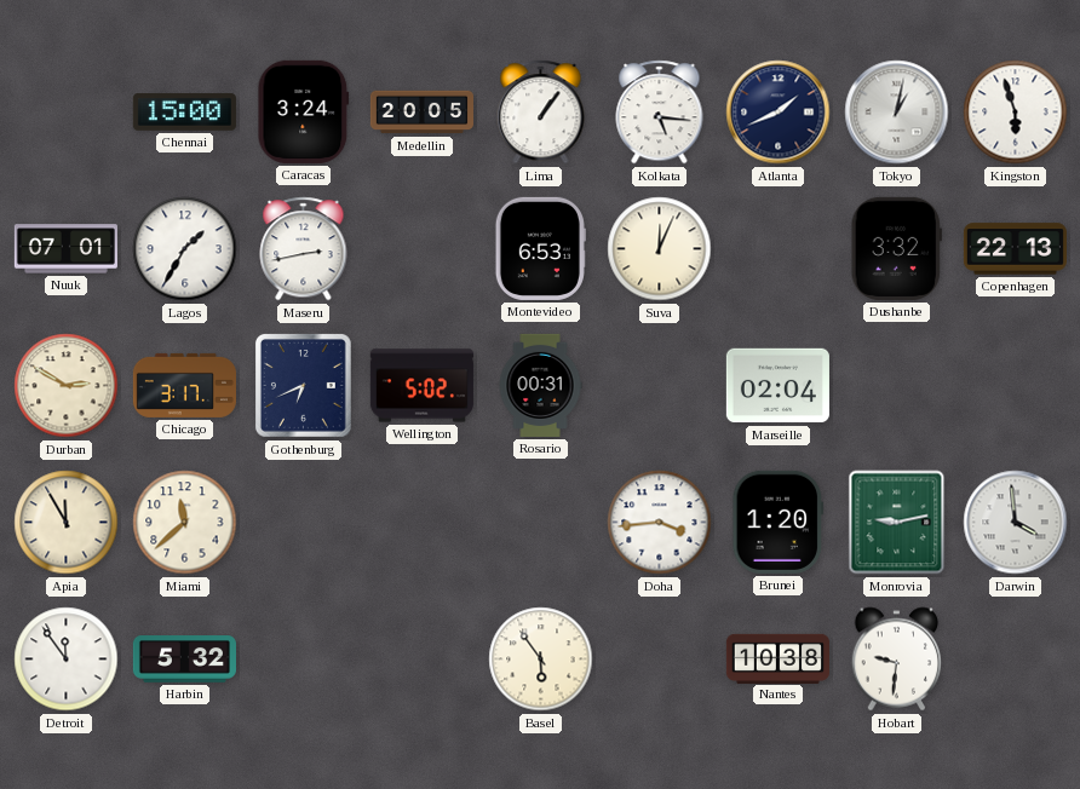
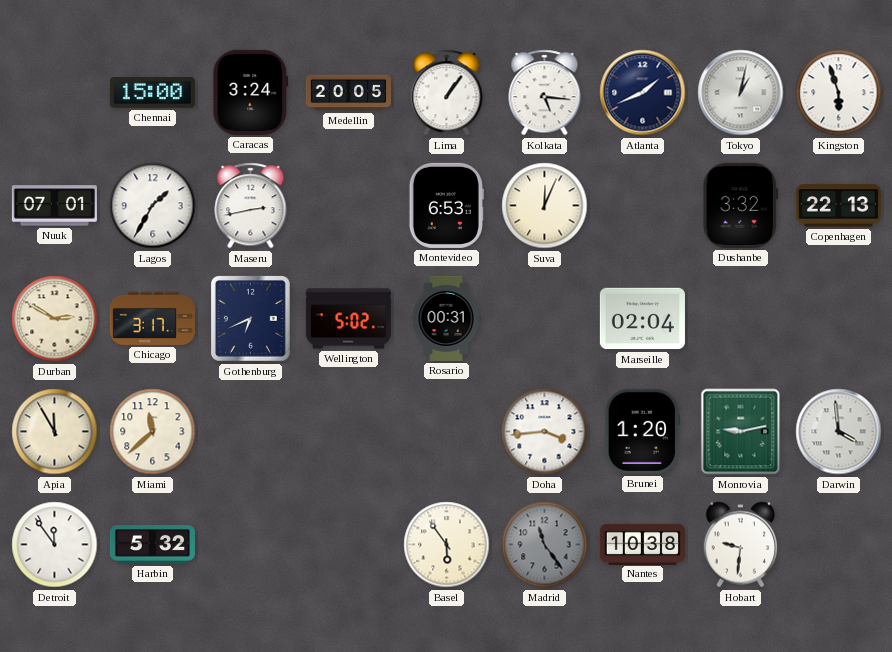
Madrid: none -> 11:24 (545, 545)
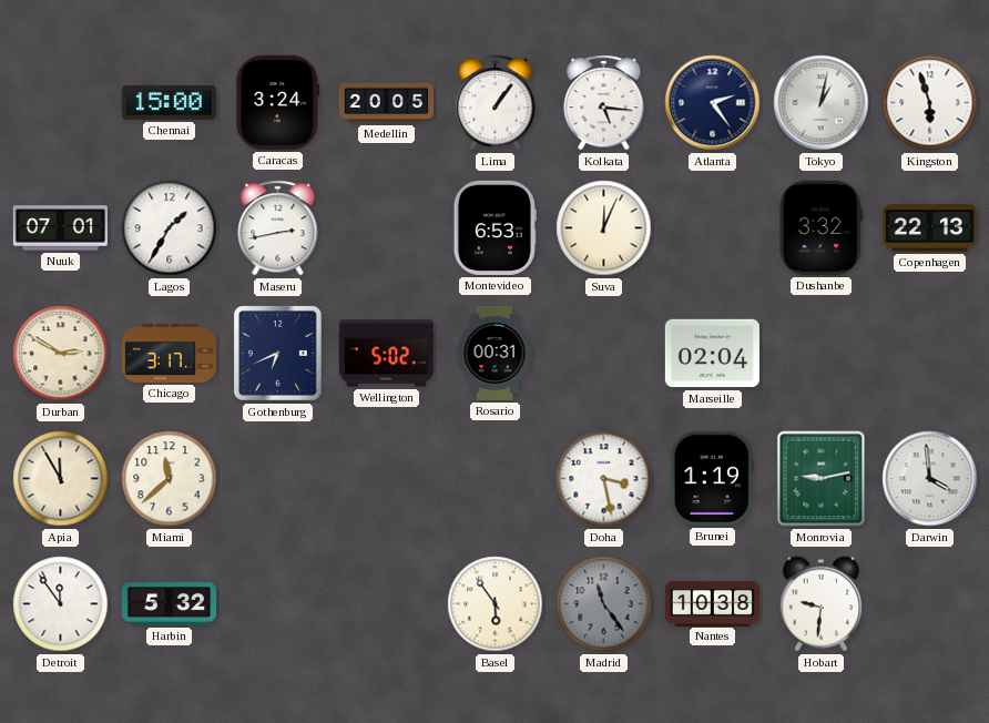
Atlanta: 1:41 -> 2:24 (713, 103)
Doha: 3:44 -> 3:28 (604, 479)
Brunei: 1:20 -> 1:19 (713, 478)
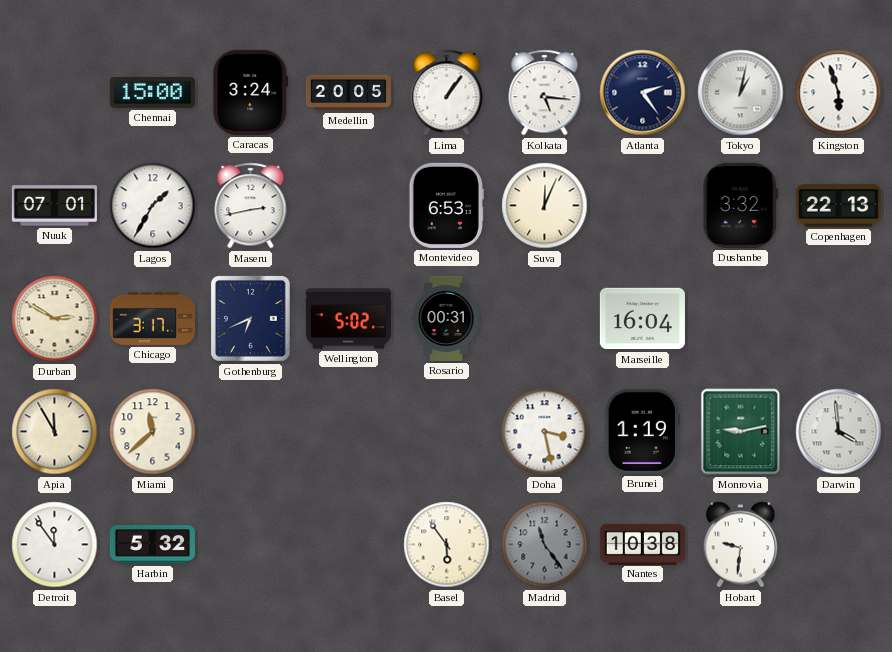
Marseille: 02:04 -> 16:04 (642, 319)
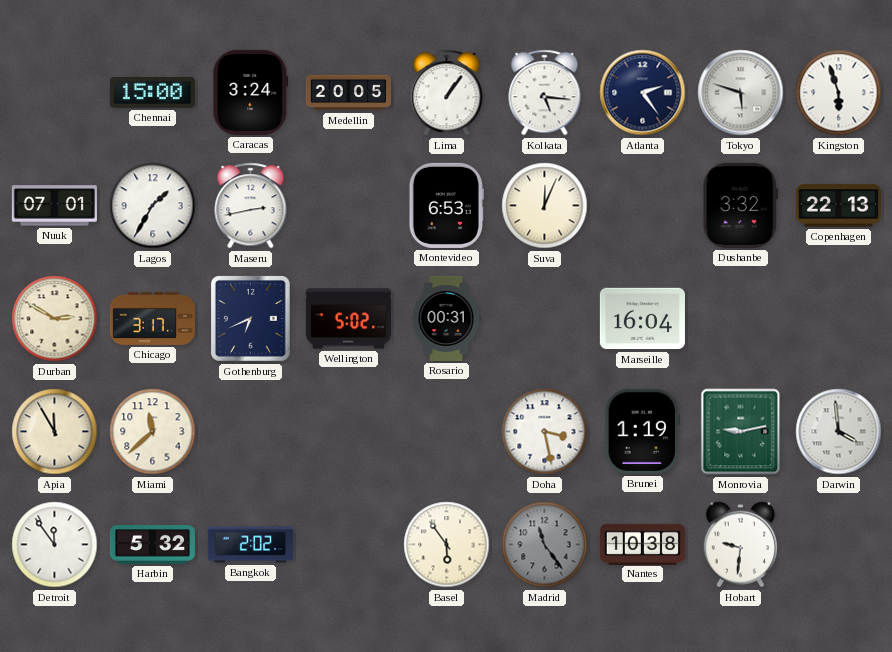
Tokyo: 1:02 -> 5:48 (741, 93)
Bangkok: none -> 2:02 (250, 545)
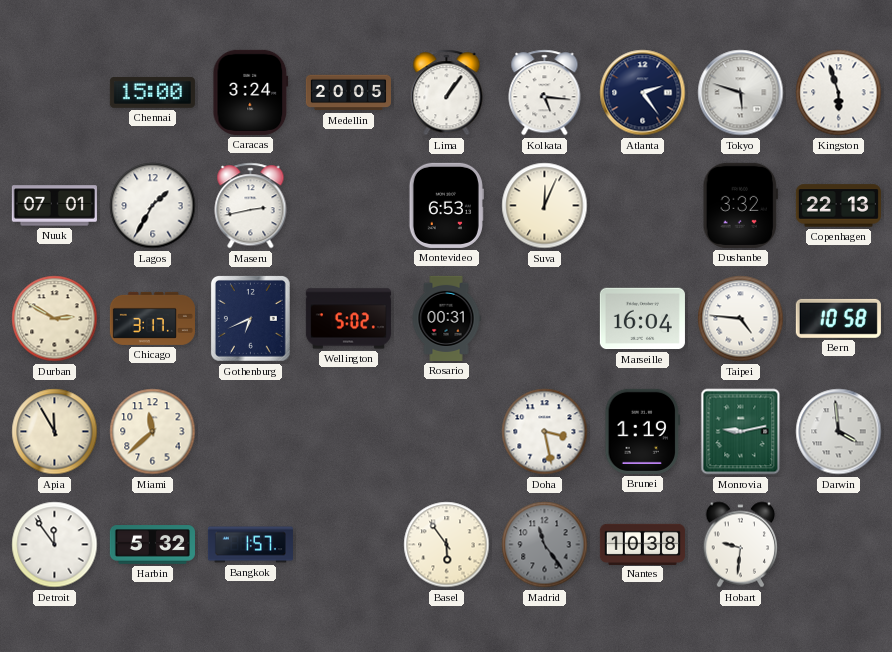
Taipei: none -> 4:46 (741, 319)
Bern: none -> 10:58 (838, 318)
Bangkok: 2:02 -> 1:57 (250, 545)
